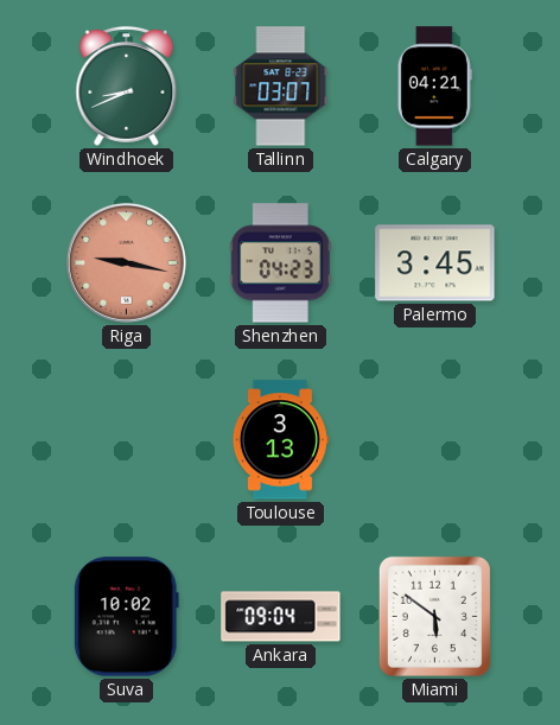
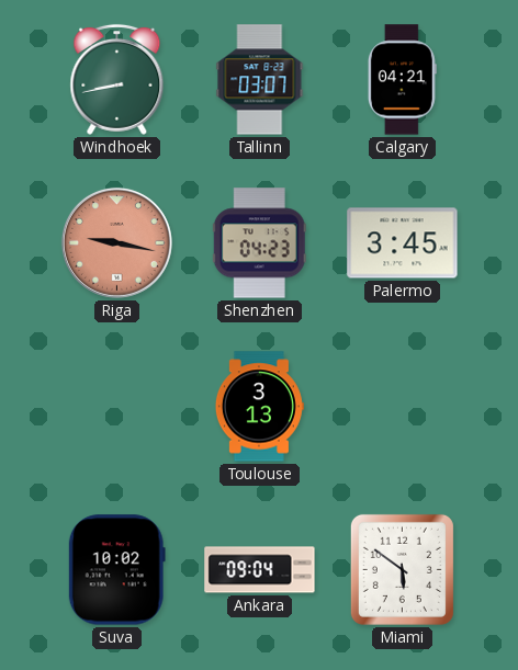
Windhoek: 8:41 -> 8:43 (117, 79)
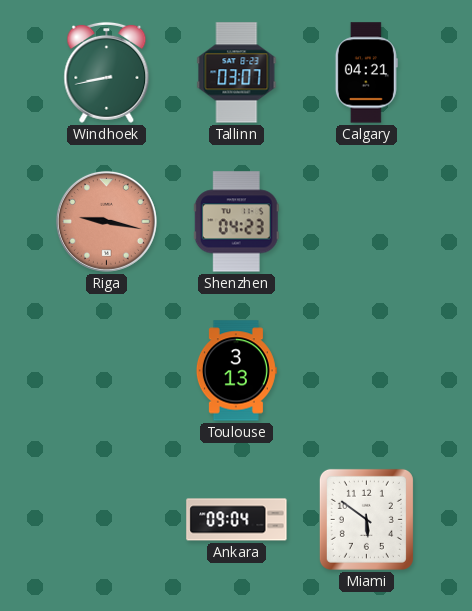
Palermo: 3:45 -> none (403, 243)
Suva: 10:02 -> none (116, 570)
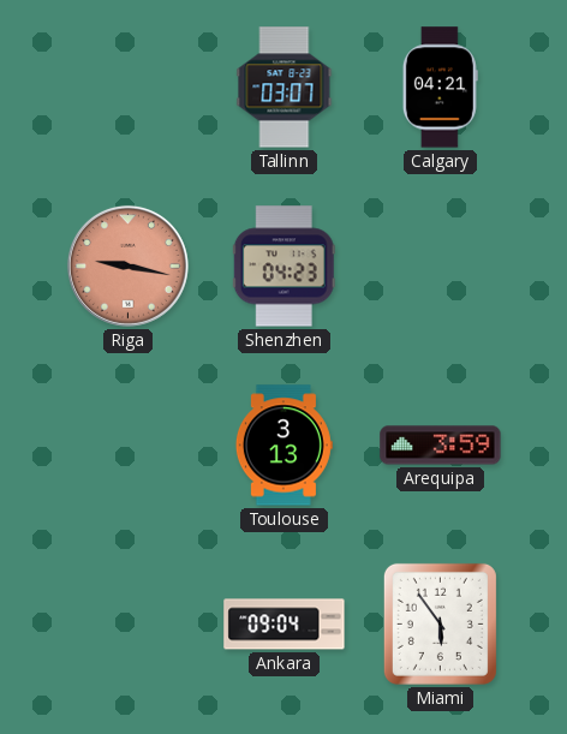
Windhoek: 8:43 -> none (107, 72)
Arequipa: none -> 3:59 (441, 446)
Miami: 5:51 -> 5:54 (440, 623)
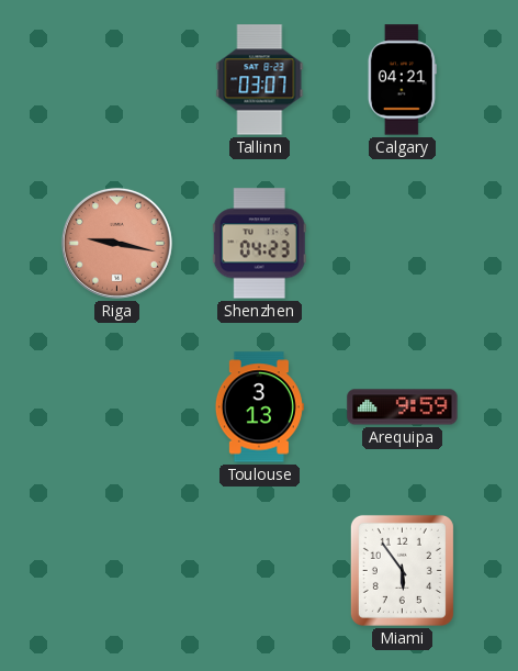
Arequipa: 3:59 -> 9:59 (403, 407)
Ankara: 09:04 -> none (285, 625)
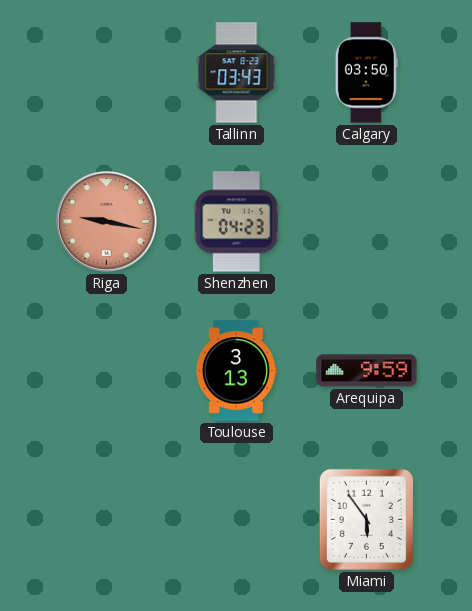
Tallinn: 03:07 -> 03:43 (237, 73)
Calgary: 04:21 -> 03:50 (366, 73)
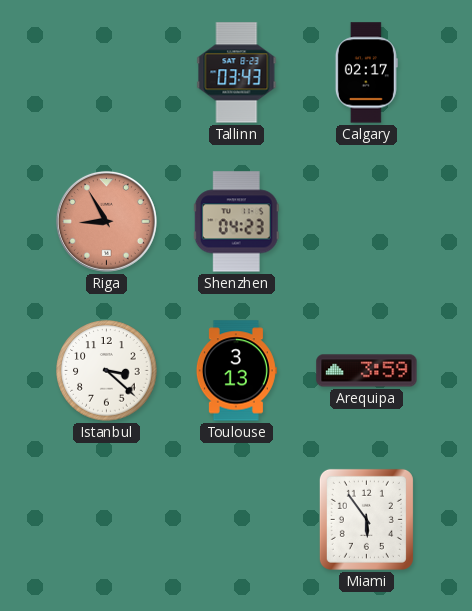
Calgary: 03:50 -> 02:17 (366, 73)
Riga: 9:17 -> 8:55 (106, 221)
Istanbul: none -> 3:22 (107, 371)
Arequipa: 9:59 -> 3:59 (367, 371)
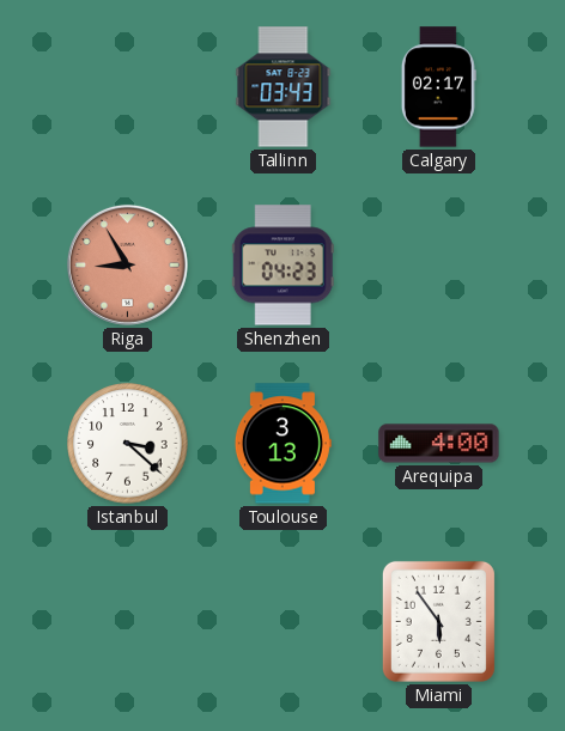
Arequipa: 3:59 -> 4:00 (439, 444)
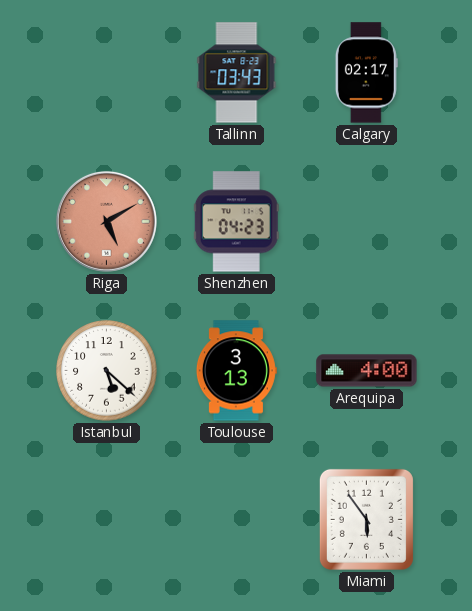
Riga: 8:55 -> 5:10 (106, 221)
Istanbul: 3:22 -> 5:22 (107, 371)
